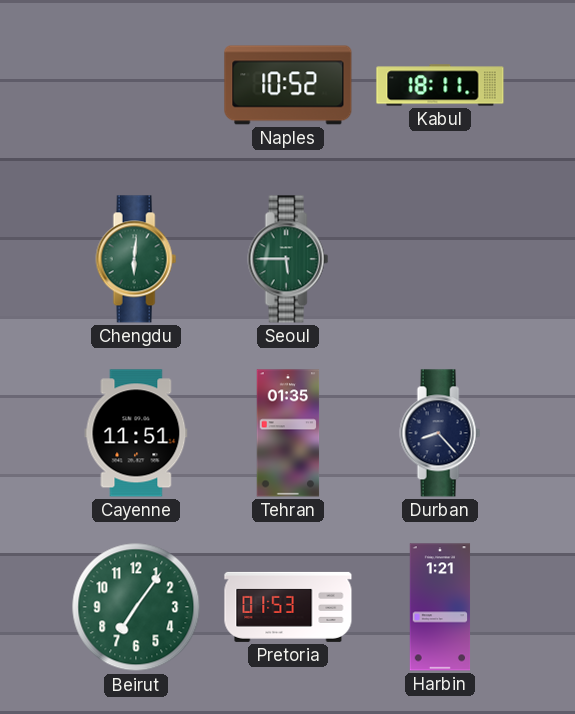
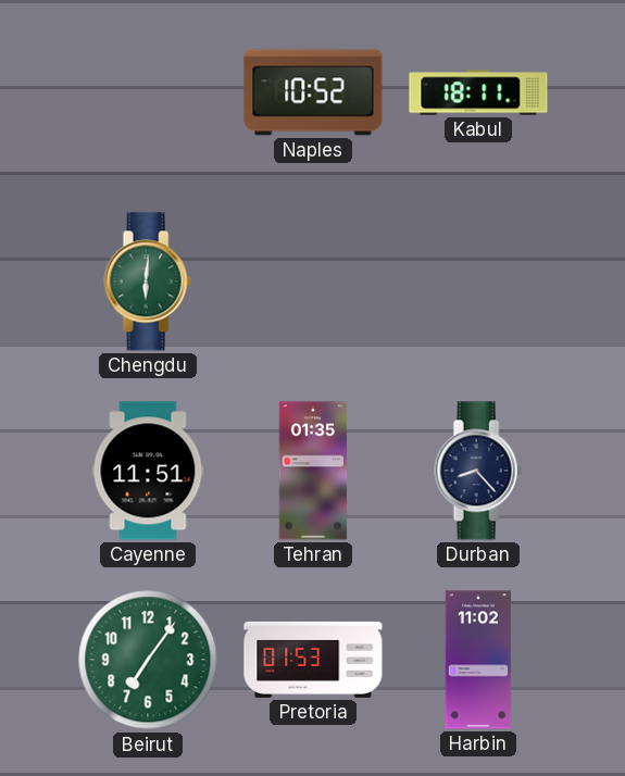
Seoul: 5:45 -> none (288, 259)
Harbin: 1:21 -> 11:02 (478, 660)
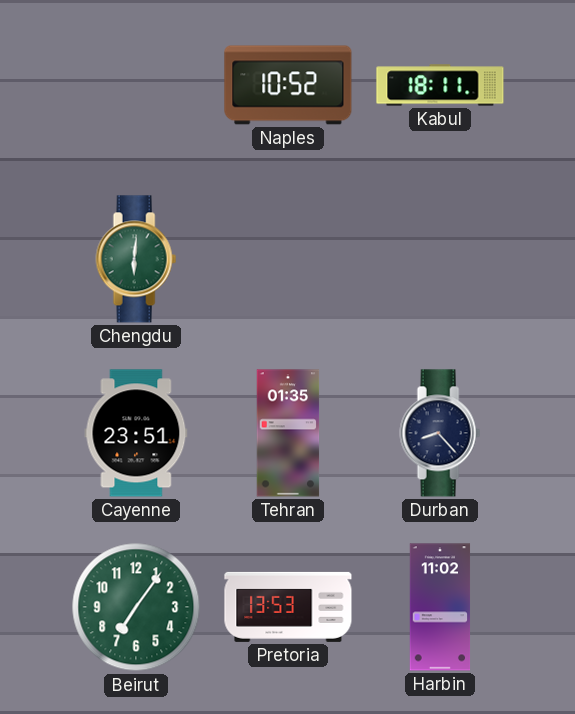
Cayenne: 11:51 -> 23:51 (136, 433)
Pretoria: 01:53 -> 13:53 (288, 607)
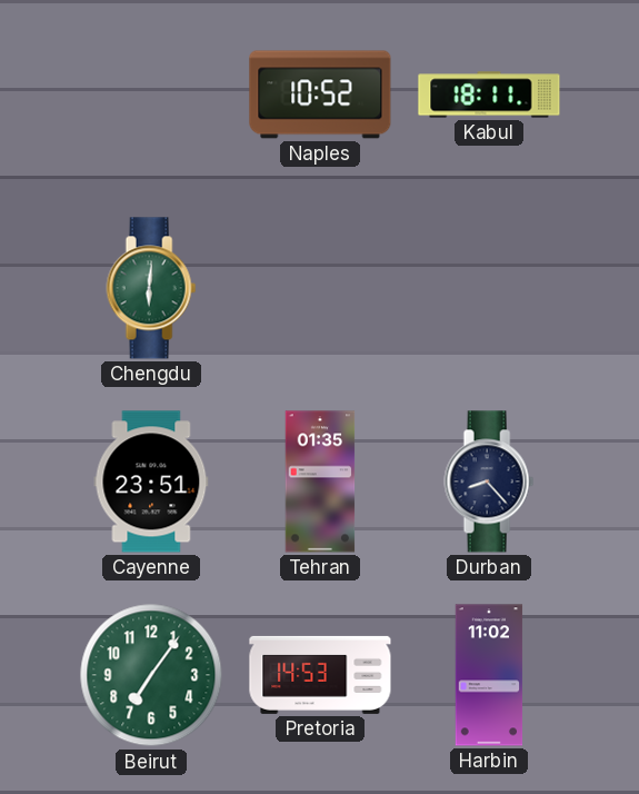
Pretoria: 13:53 -> 14:53 (320, 675)
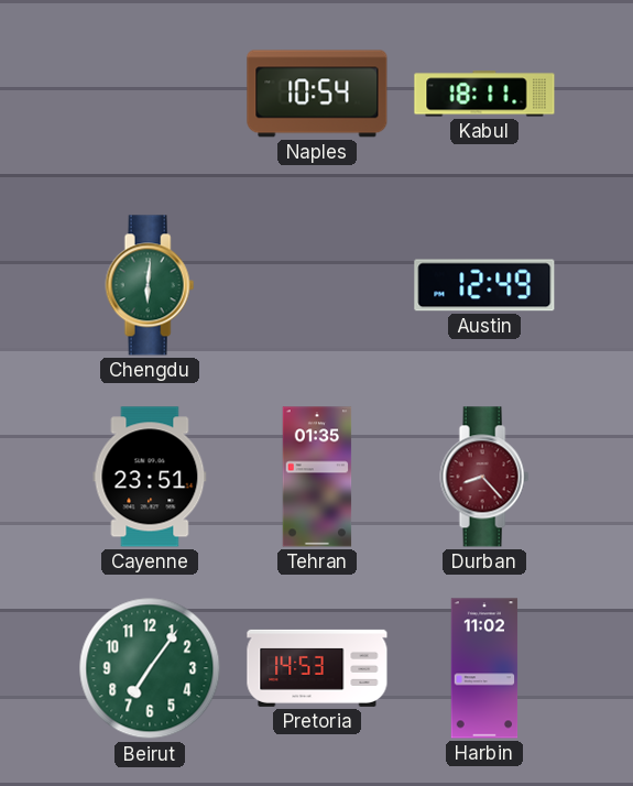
Naples: 10:52 -> 10:54 (317, 94)
Austin: none -> 12:49 (484, 285)
Durban dial: navy -> burgundy (484, 477)
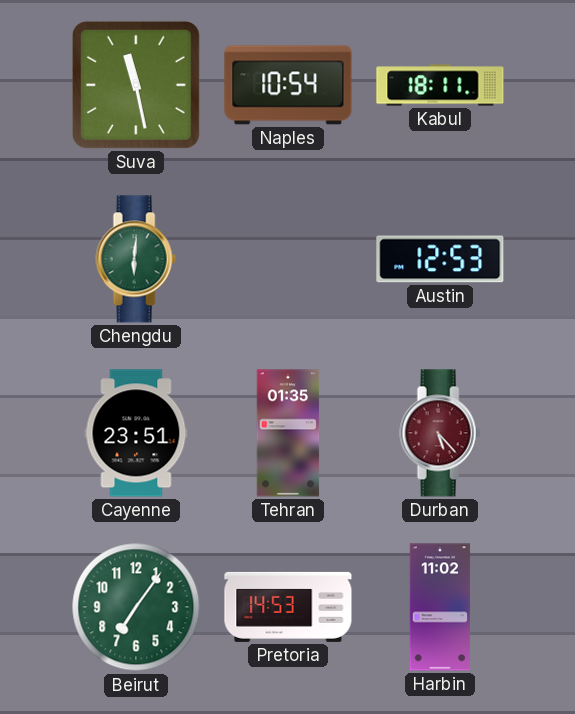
Suva: none -> 11:28 (136, 85)
Austin: 12:49 -> 12:53 (440, 259)
Durban: 8:23 -> 5:23 (440, 433)
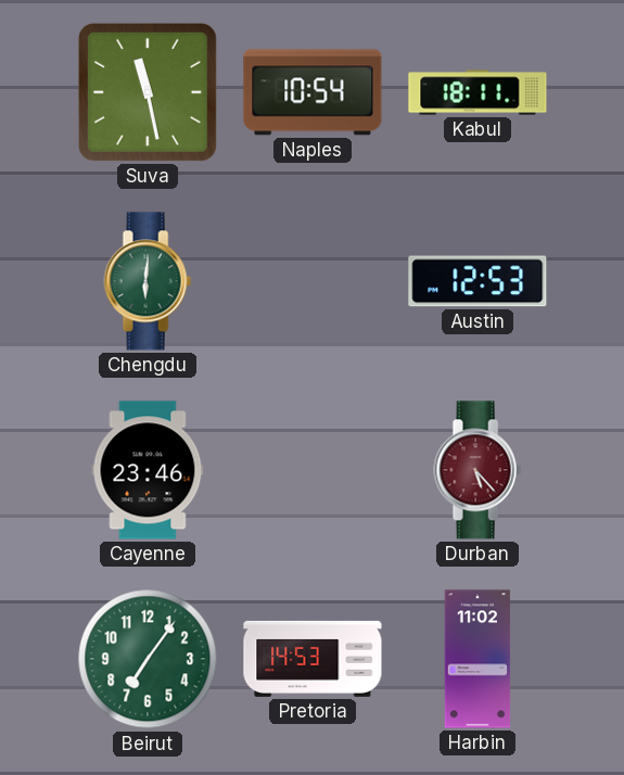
Cayenne: 23:51 -> 23:46 (148, 470)
Tehran: 01:35 -> none (288, 433)
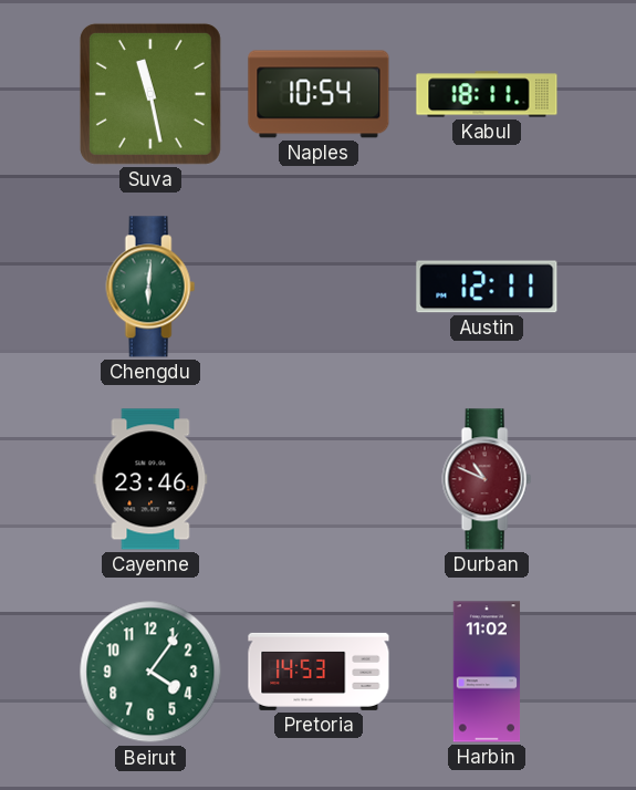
Austin: 12:53 -> 12:11 (487, 287)
Durban: 5:23 -> 10:49 (487, 479)
Beirut: 7:06 -> 4:06 (150, 672)
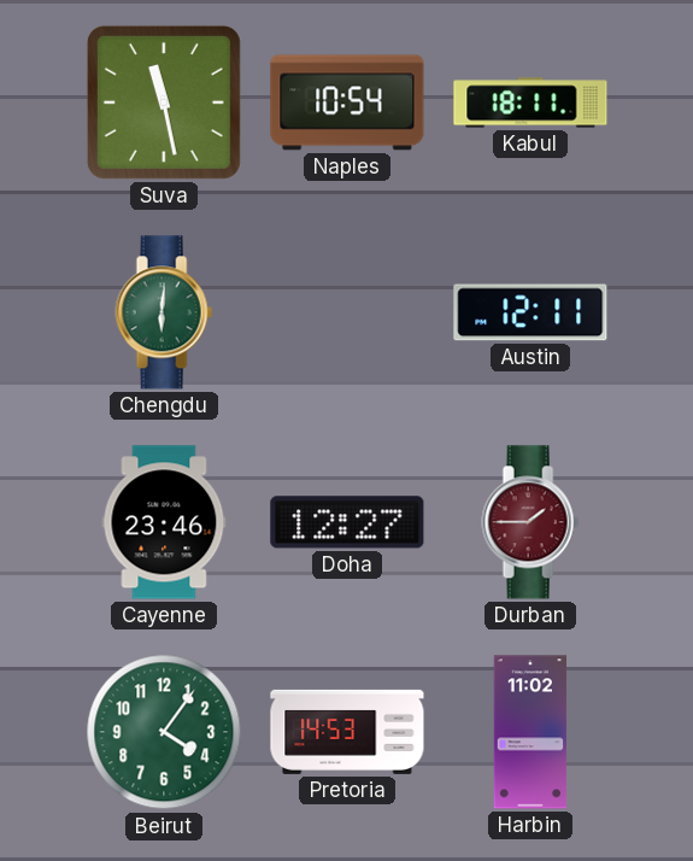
Doha: none -> 12:27 (347, 522)
Durban: 10:49 -> 1:45 (530, 522)
